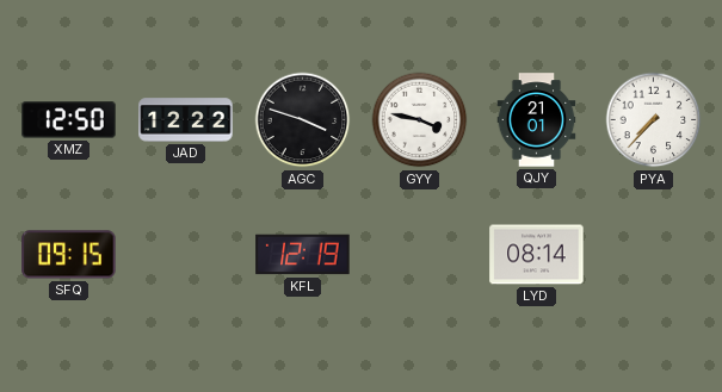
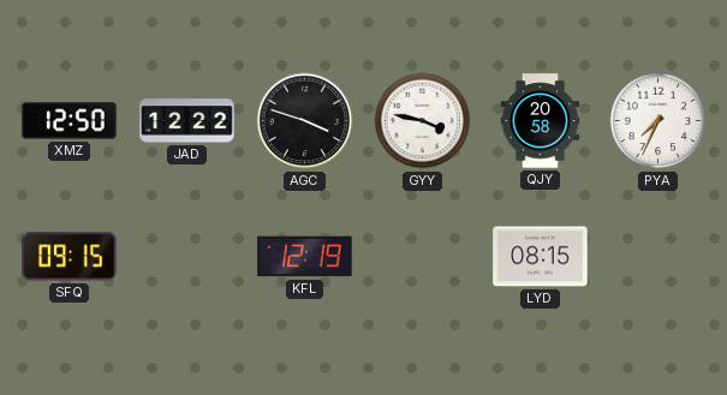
QJY: 21:01 -> 20:58 (541, 121)
PYA: 7:37 -> 7:34 (659, 121)
LYD: 08:14 -> 08:15 (541, 257)
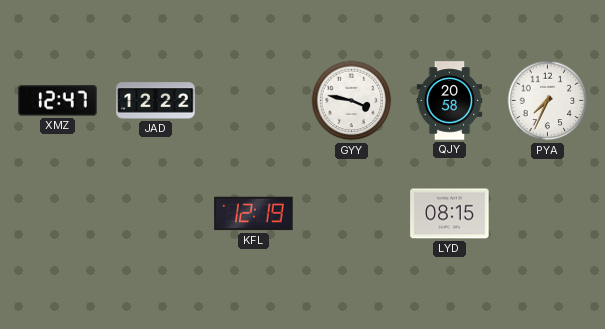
XMZ: 12:50 -> 12:47 (58, 101)
AGC: 3:48 -> none (305, 121)
SFQ: 09:15 -> none (70, 257)
